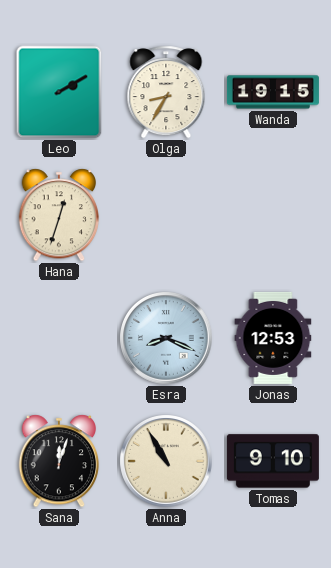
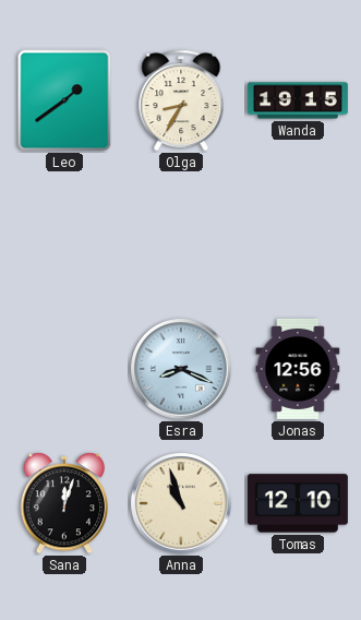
Leo: 2:10 -> 1:39 (64, 100)
Hana: 12:33 -> none (59, 215)
Jonas: 12:53 -> 12:56 (298, 369)
Anna: 10:55 -> 10:57 (181, 503)
Tomas: 9:10 -> 12:10 (298, 503)
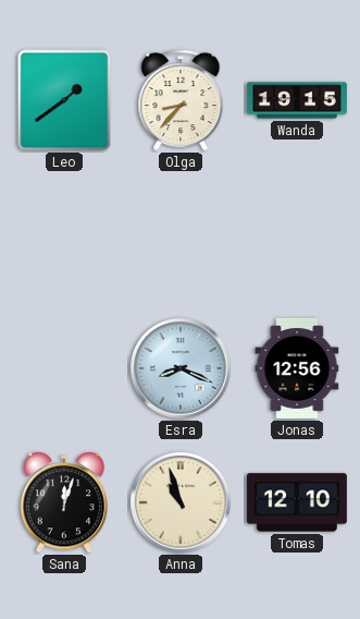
Olga: 8:35 -> 8:37 (181, 100)
